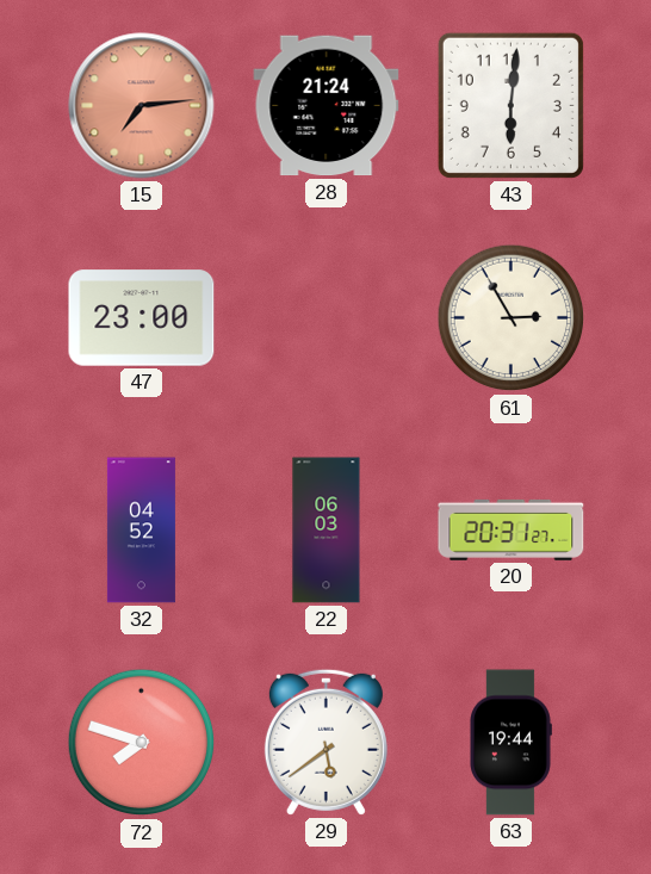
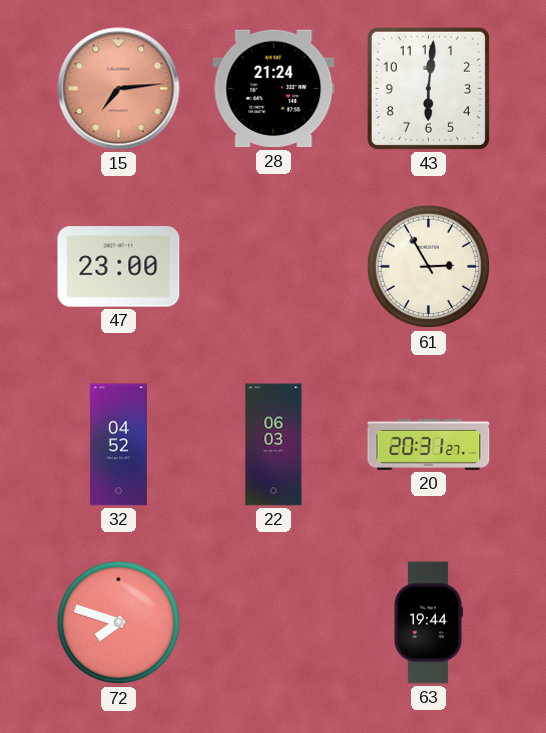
29: 5:39 -> none (325, 742)
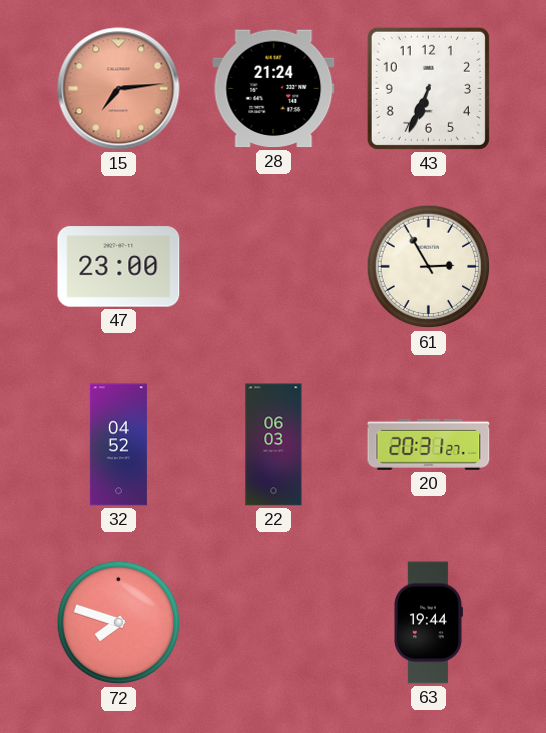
43: 6:01 -> 6:34 (428, 88)
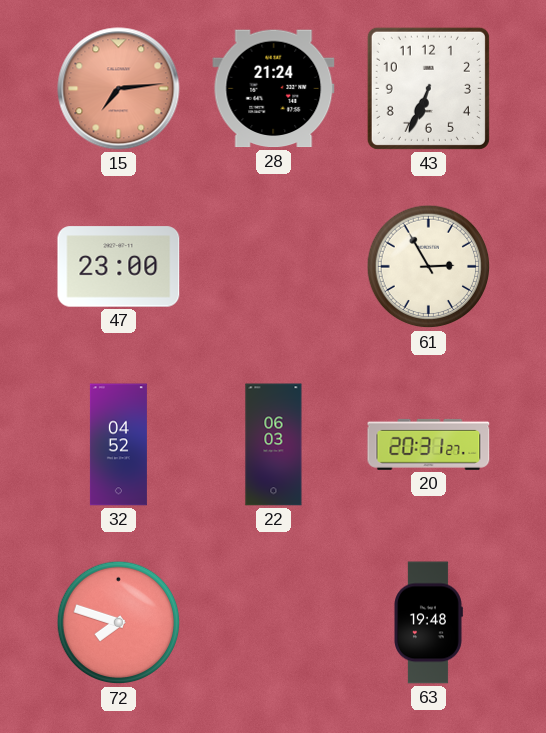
63: 19:44 -> 19:48 (429, 623)
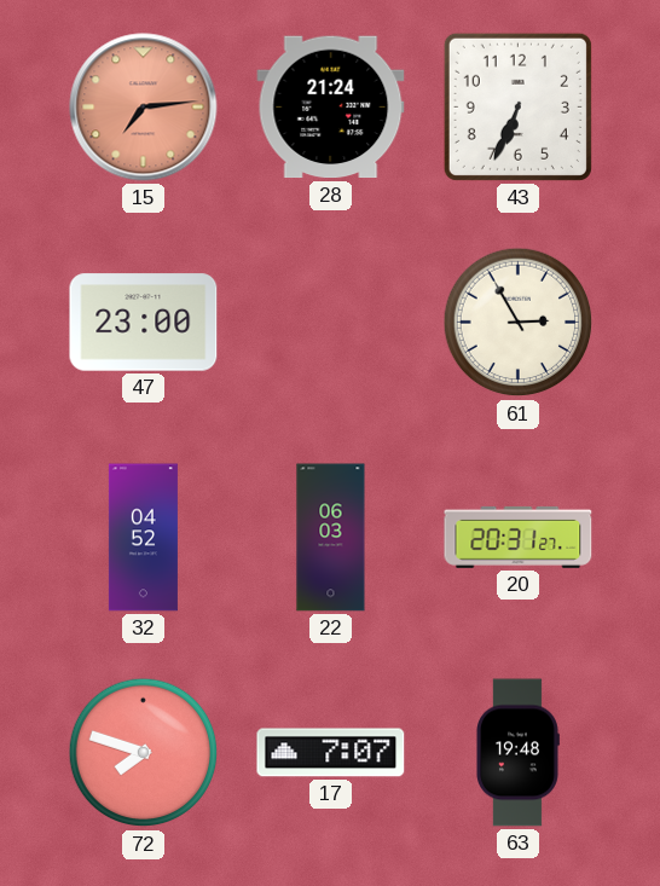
17: none -> 7:07 (331, 753)
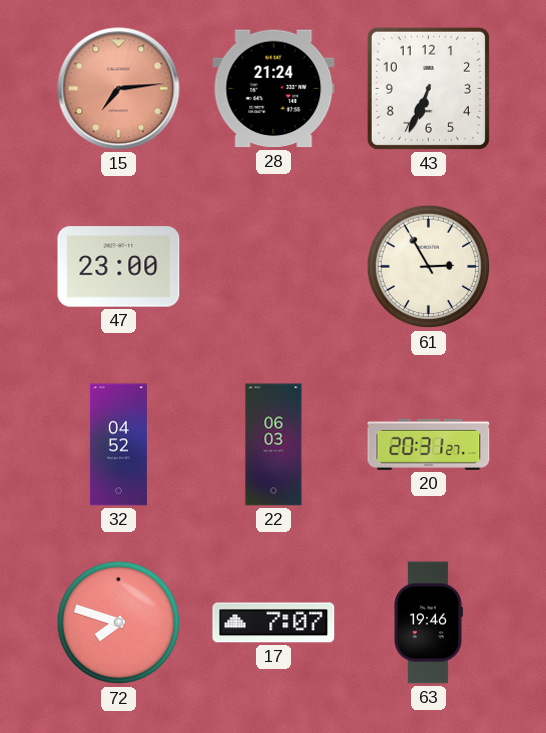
63: 19:48 -> 19:46 (429, 623)
